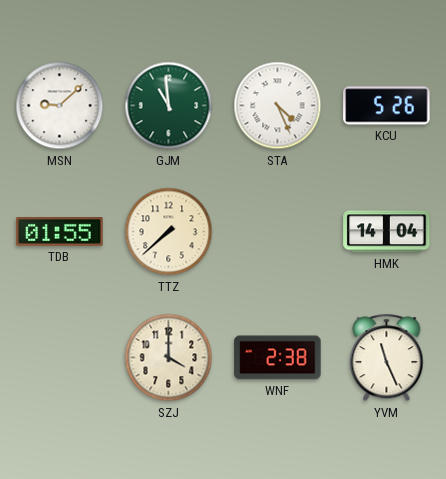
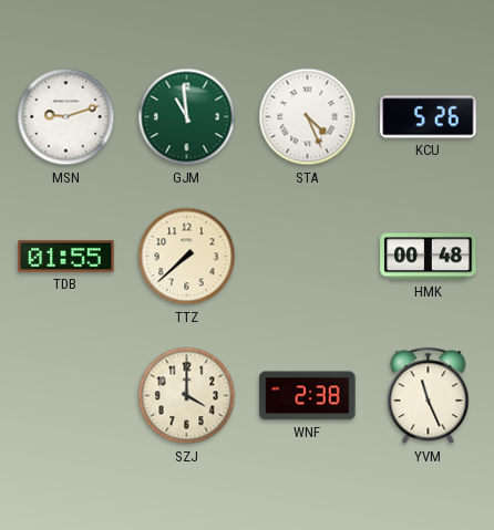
MSN: 9:08 -> 9:12 (66, 117)
HMK: 14:04 -> 00:48 (429, 257)
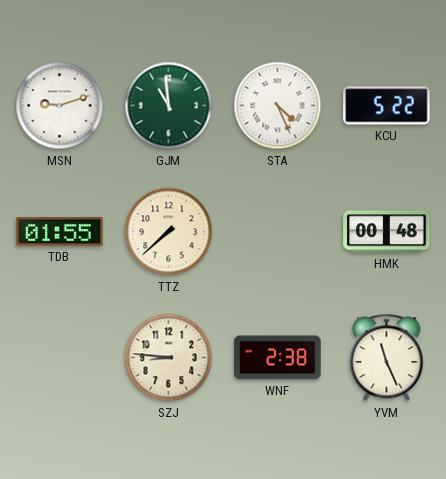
KCU: 5:26 -> 5:22 (387, 106)
SZJ: 4:00 -> 8:46 (169, 358)
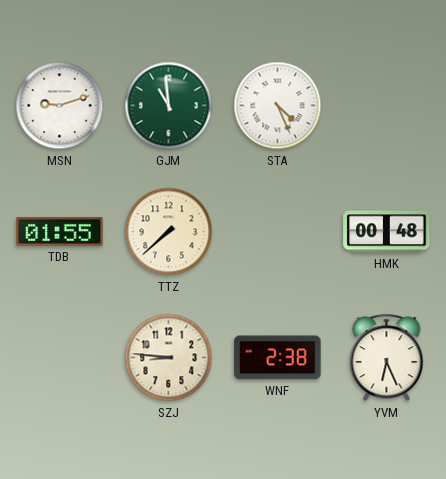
KCU: 5:22 -> none (387, 106)
YVM: 11:26 -> 6:26 (387, 358)
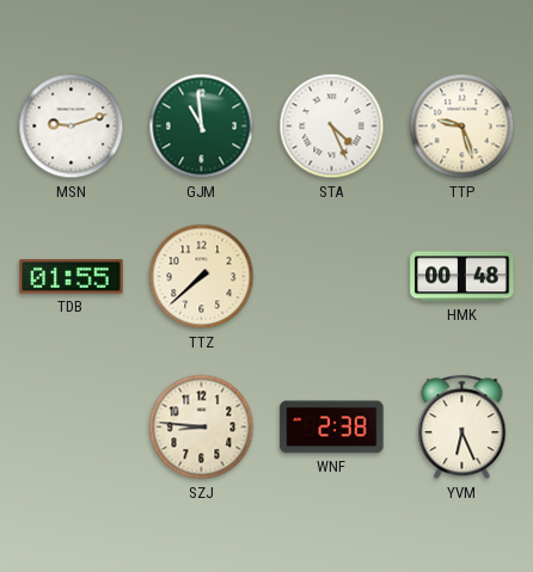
TTP: none -> 9:27 (462, 127)
